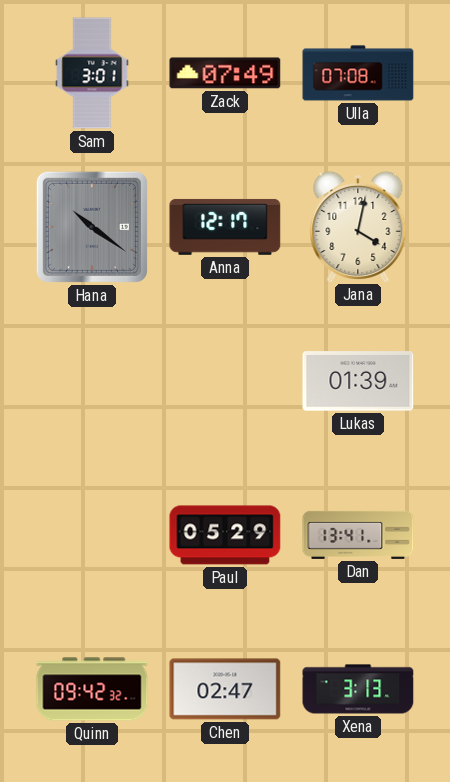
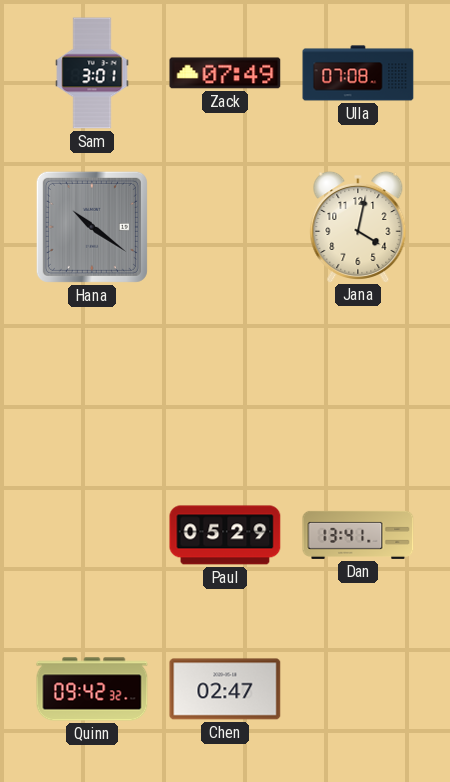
Anna: 12:17 -> none (225, 227)
Lukas: 01:39 -> none (358, 381)
Xena: 3:13 -> none (358, 689)
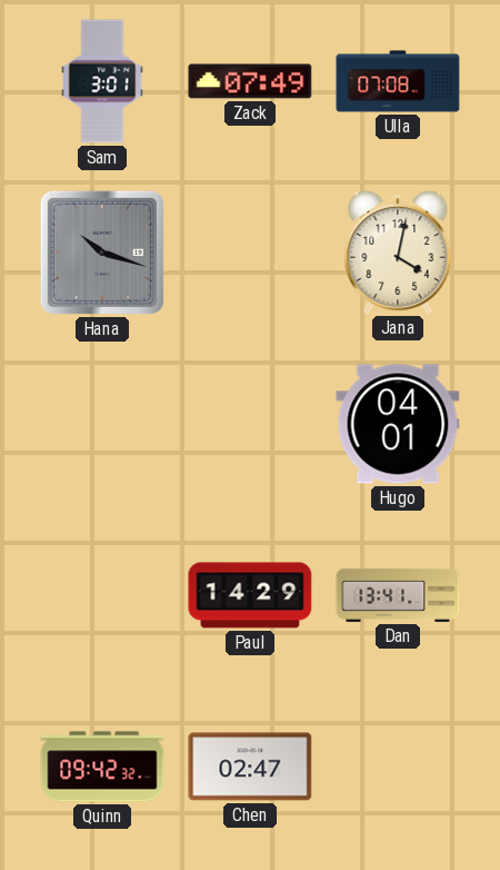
Hana: 10:21 -> 10:18 (102, 253)
Hugo: none -> 04:01 (398, 424)
Paul: 05:29 -> 14:29 (250, 595)
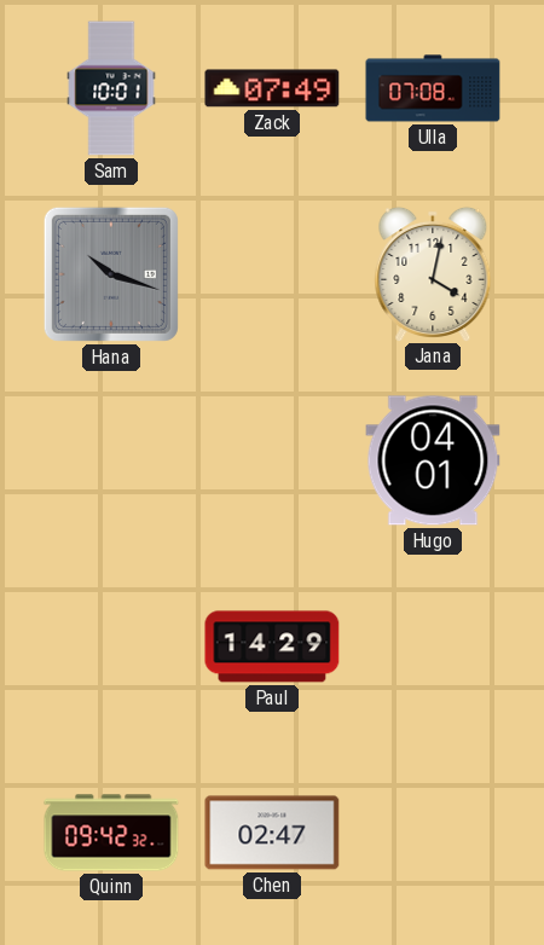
Sam: 3:01 -> 10:01 (111, 88)
Dan: 13:41 -> none (398, 595)
